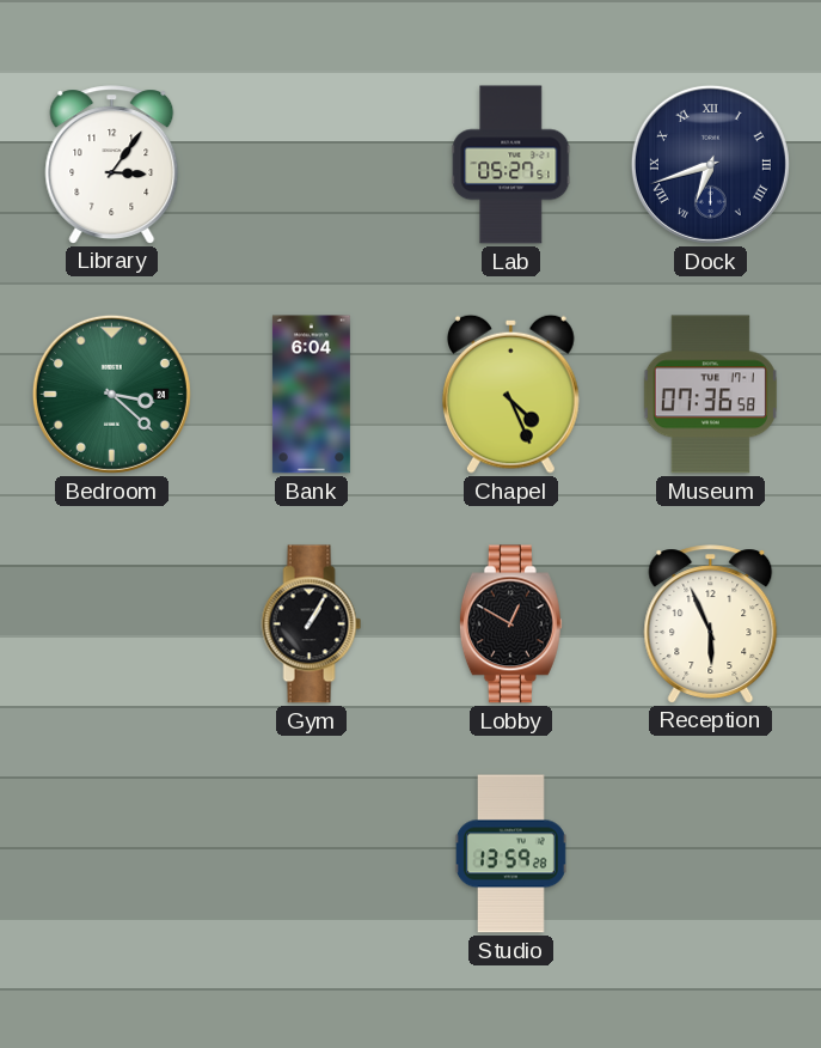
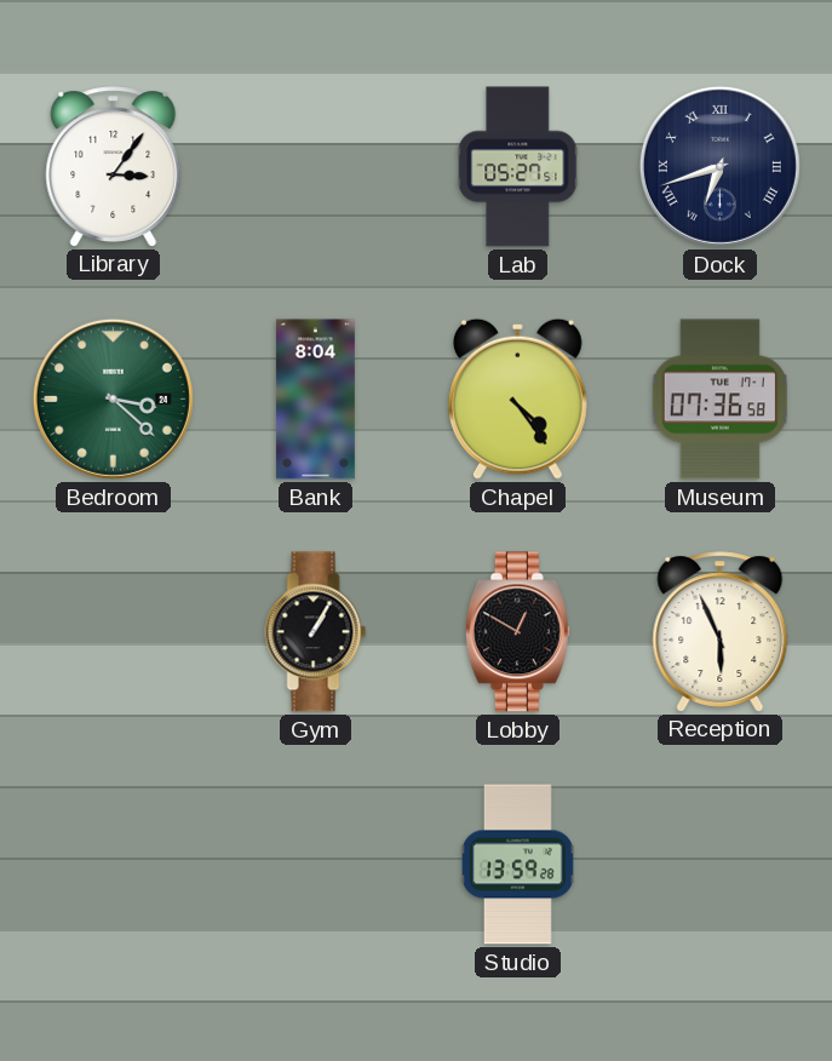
Bank: 6:04 -> 8:04 (315, 400)
Chapel: 4:26 -> 4:24 (517, 398)
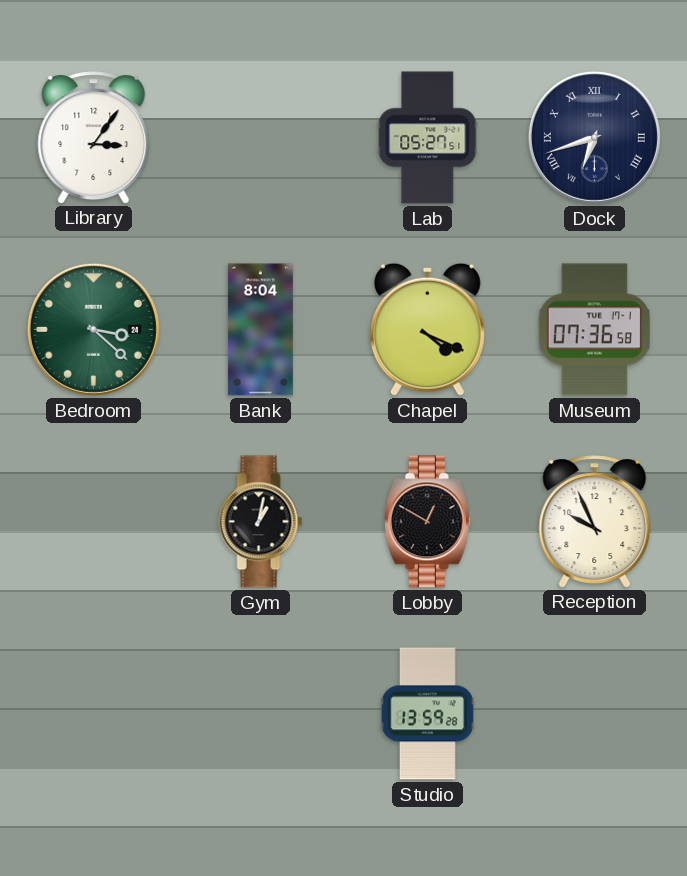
Chapel: 4:24 -> 4:19 (427, 329)
Gym: 1:05 -> 1:02 (261, 522)
Reception: 5:56 -> 9:56 (595, 521)
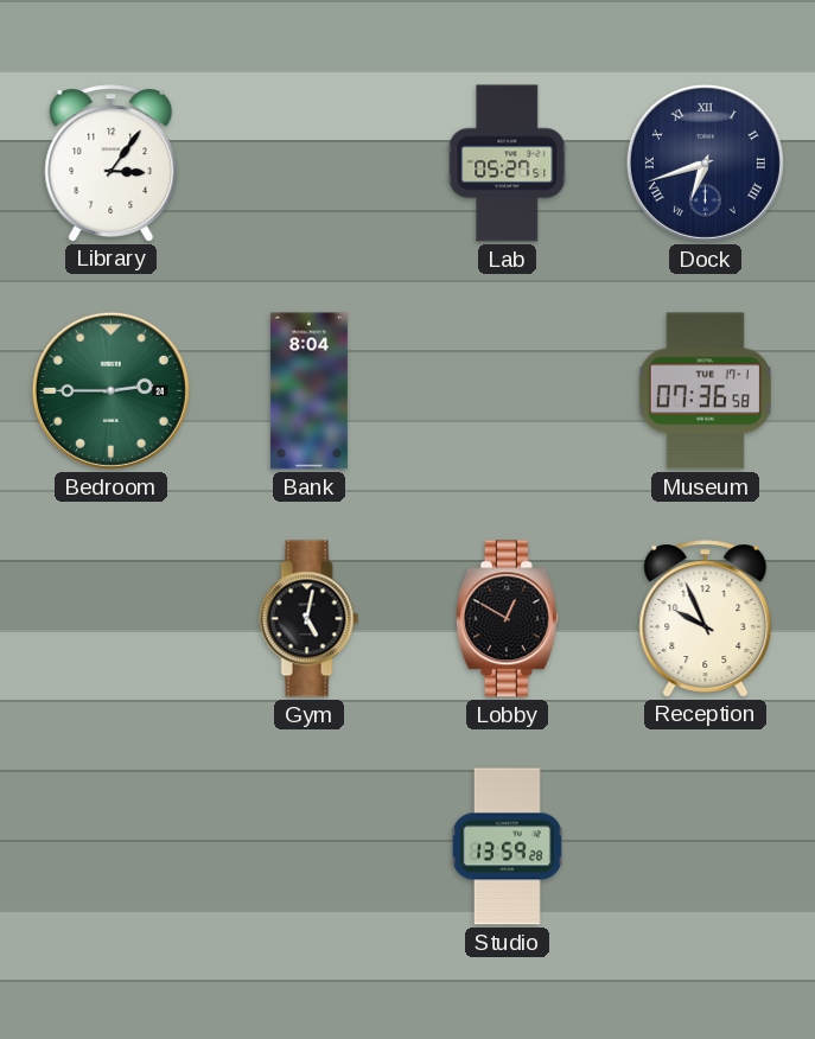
Bedroom: 3:22 -> 2:45 (110, 390)
Chapel: 4:19 -> none (427, 329)
Gym: 1:02 -> 5:02 (310, 619)
